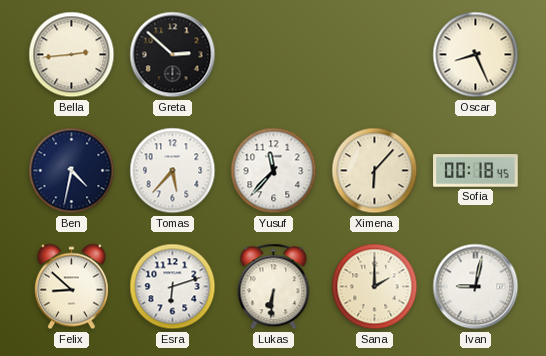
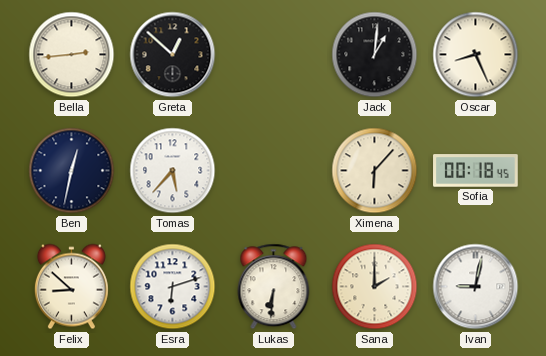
Greta: 2:52 -> 12:52 (173, 55)
Jack: none -> 1:01 (375, 55)
Ben: 4:32 -> 12:32 (72, 171)
Yusuf: 11:37 -> none (274, 171)
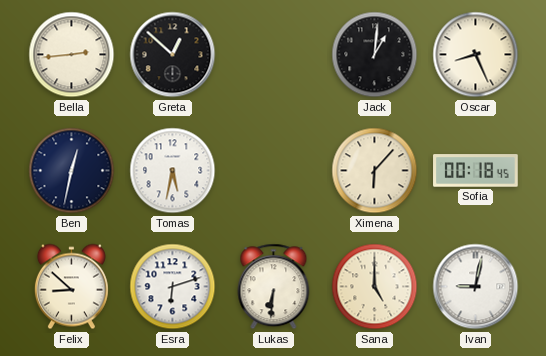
Tomas: 5:37 -> 5:32 (173, 171)
Sana: 2:00 -> 5:00 (375, 287)
